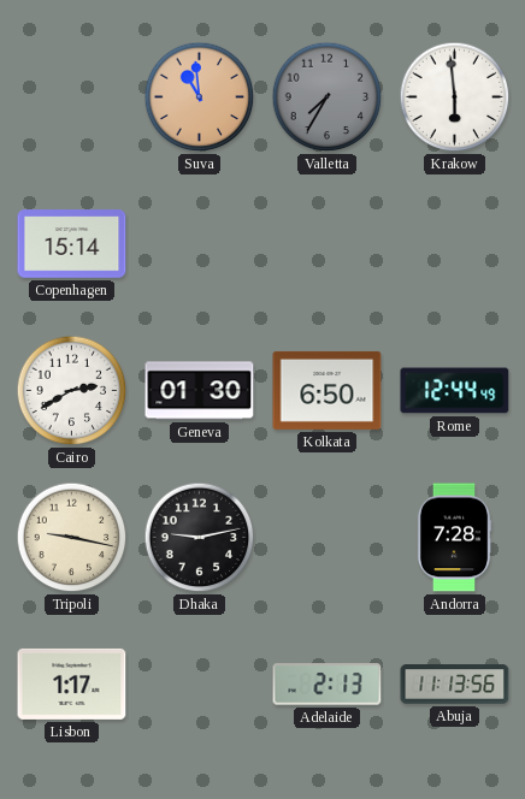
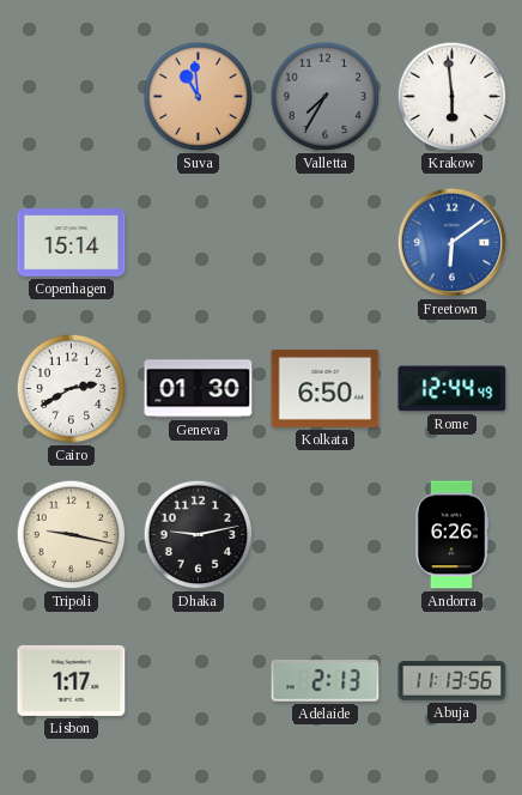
Freetown: none -> 6:09 (453, 243)
Andorra: 7:28 -> 6:26 (451, 535)
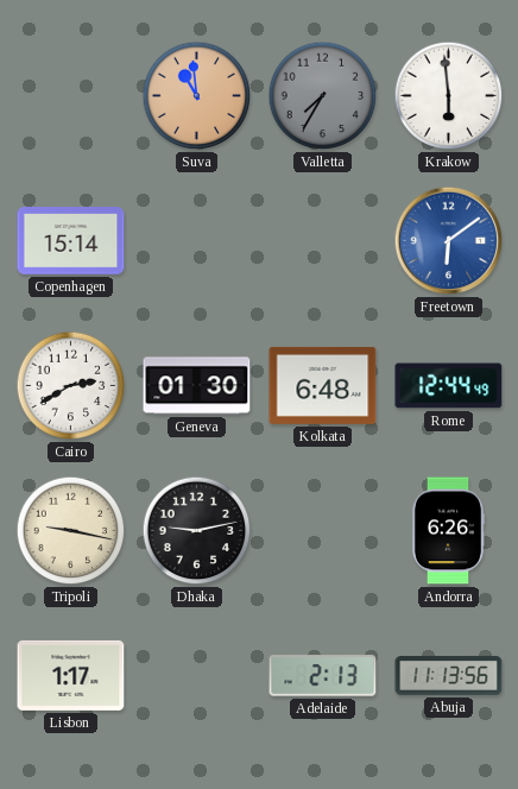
Kolkata: 6:50 -> 6:48 (323, 385)
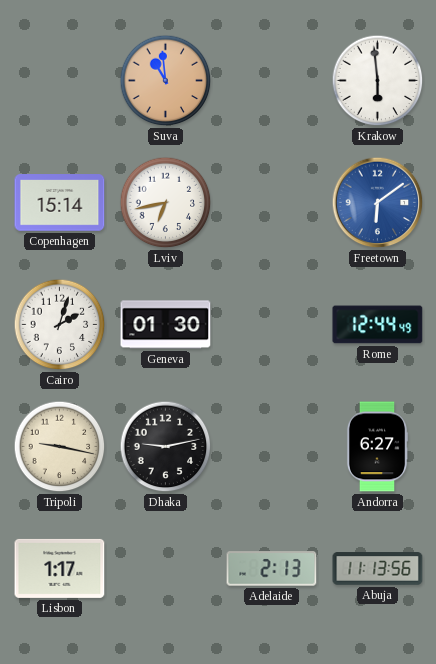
Valletta: 7:35 -> none (323, 96)
Lviv: none -> 6:43 (166, 203)
Cairo: 2:40 -> 2:03 (60, 325)
Kolkata: 6:48 -> none (323, 385)
Andorra: 6:26 -> 6:27 (377, 447)
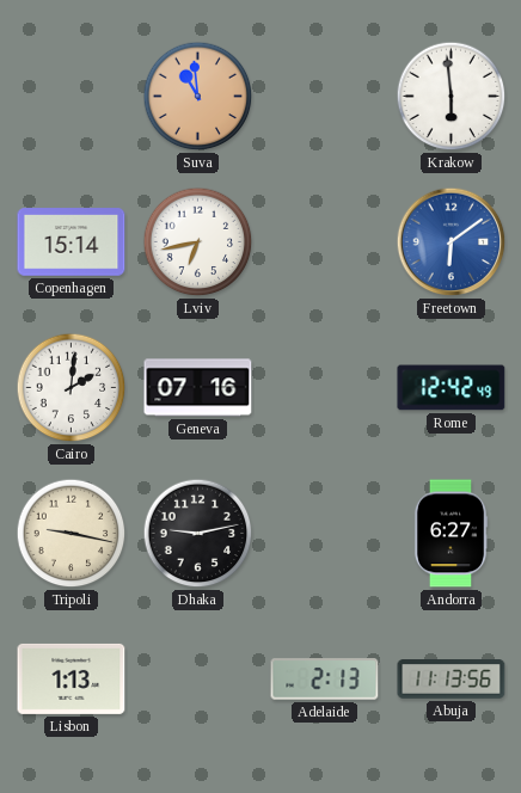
Cairo: 2:03 -> 2:01 (72, 388)
Geneva: 01:30 -> 07:16 (198, 388)
Rome: 12:44 -> 12:42 (452, 388)
Lisbon: 1:17 -> 1:13 (72, 678)
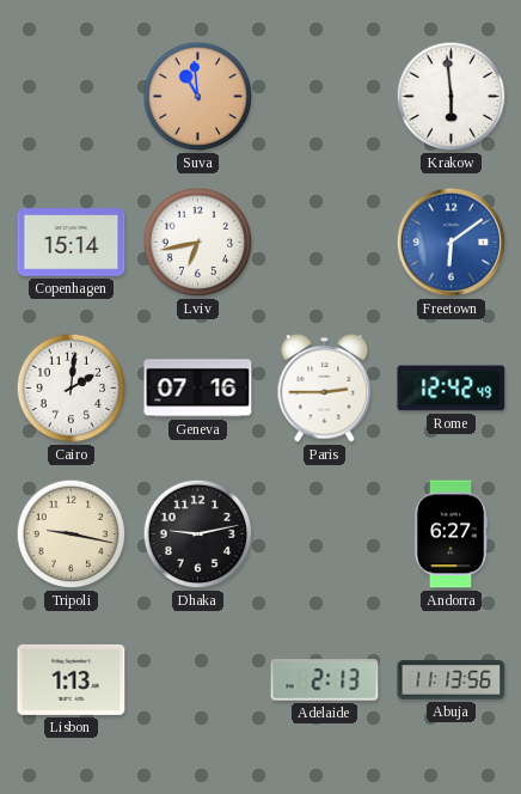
Paris: none -> 2:45 (325, 389)
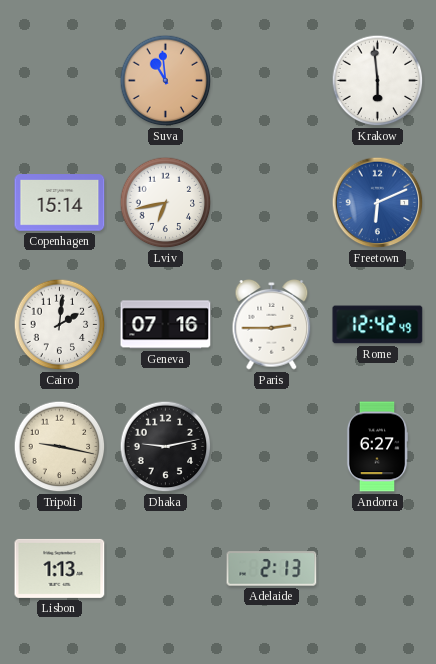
Freetown: 6:09 -> 6:11 (378, 203)
Abuja: 11:13 -> none (452, 680)
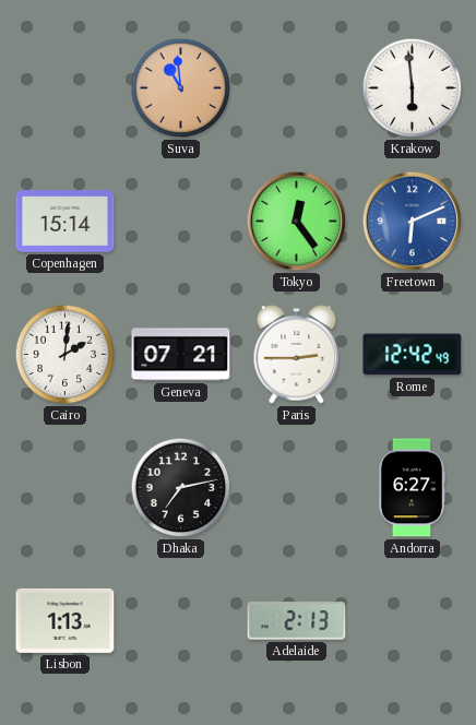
Lviv: 6:43 -> none (166, 203)
Tokyo: none -> 12:24 (297, 222)
Geneva: 07:16 -> 07:21 (181, 355)
Tripoli: 9:17 -> none (60, 447)
Dhaka: 9:13 -> 7:13 (181, 488)
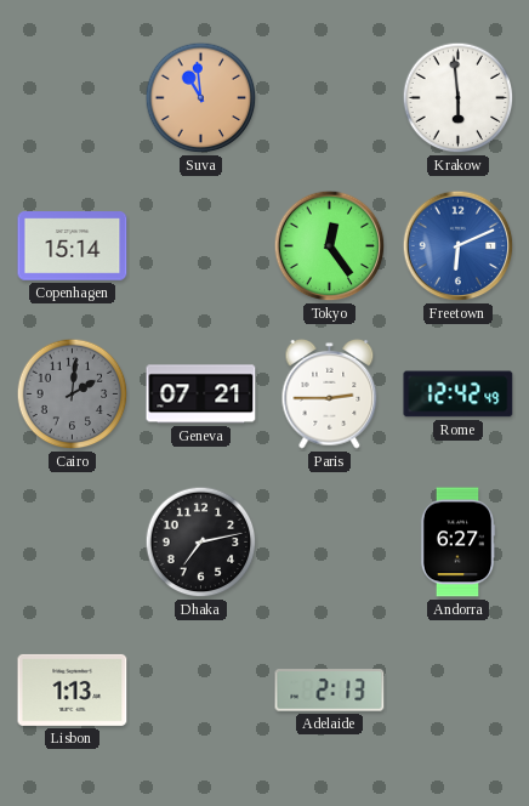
Cairo dial: white -> grey (73, 395)
